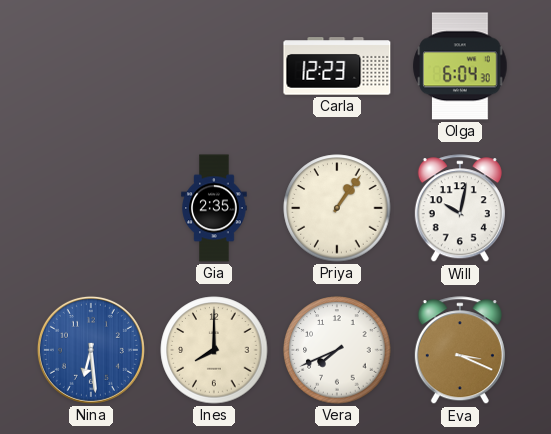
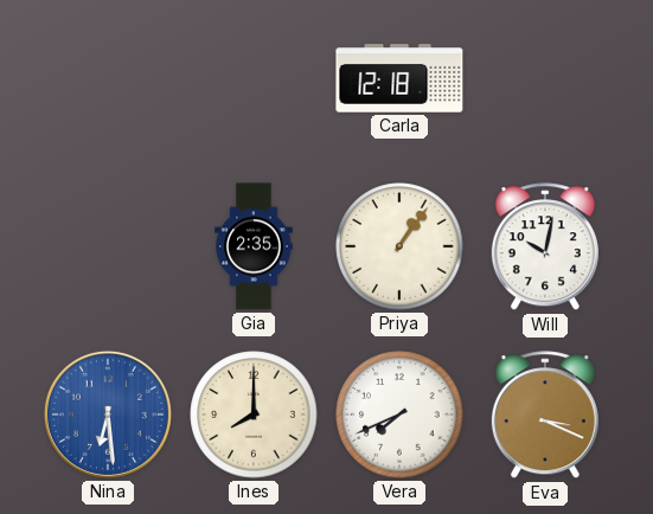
Carla: 12:23 -> 12:18 (399, 78)
Olga: 6:04 -> none (460, 66)
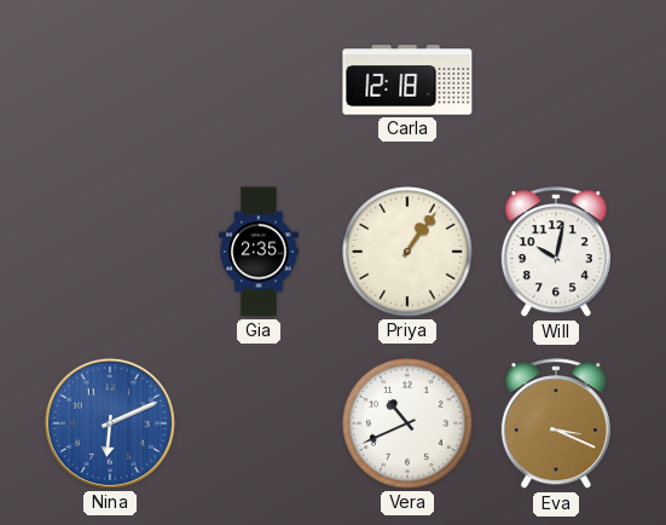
Nina: 6:29 -> 6:11 (110, 423)
Ines: 8:00 -> none (254, 415)
Vera: 7:41 -> 10:41 (407, 423)
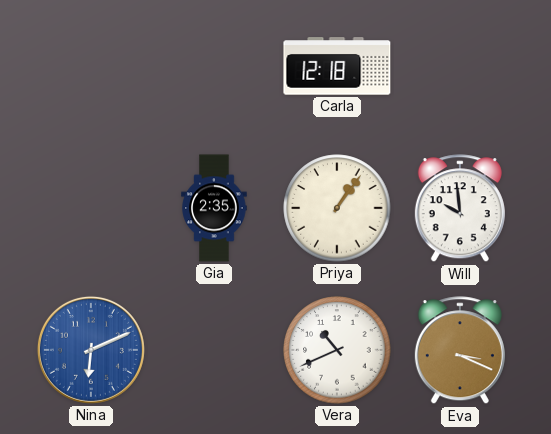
Will: 10:02 -> 9:59 (460, 209)
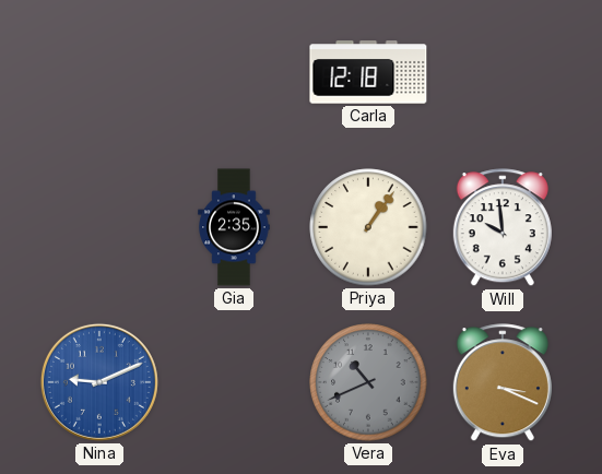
Nina: 6:11 -> 9:11 (99, 382)
Vera dial: white -> grey (368, 382)
